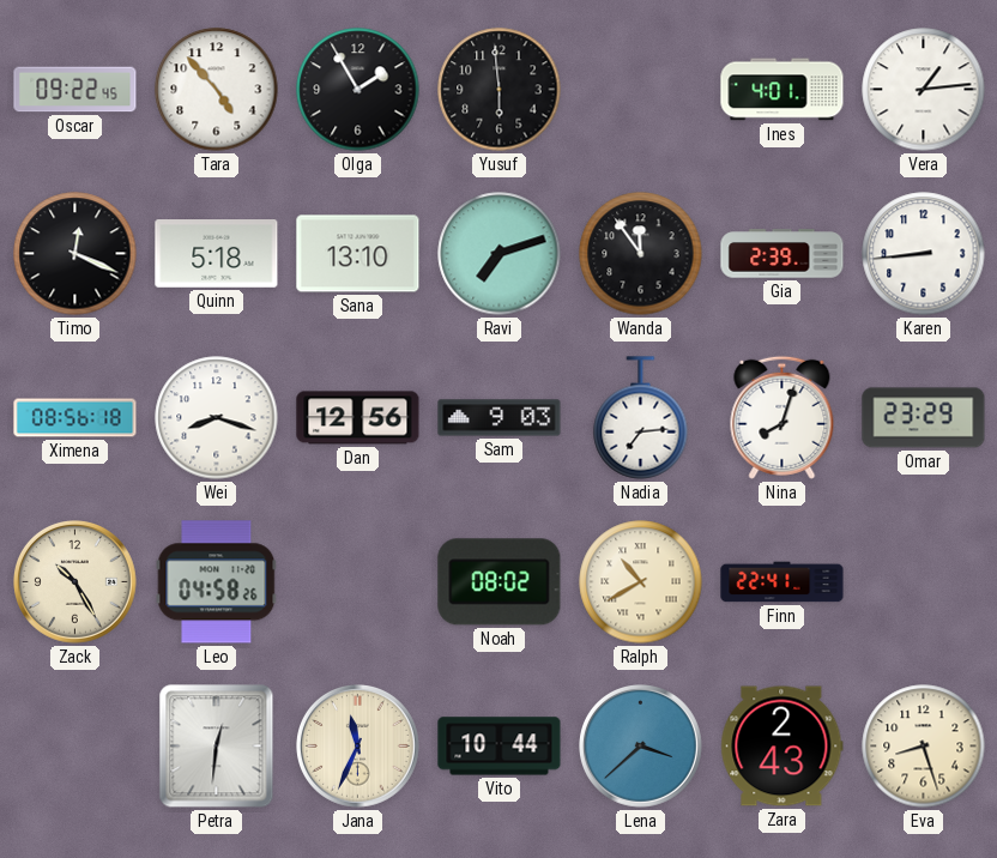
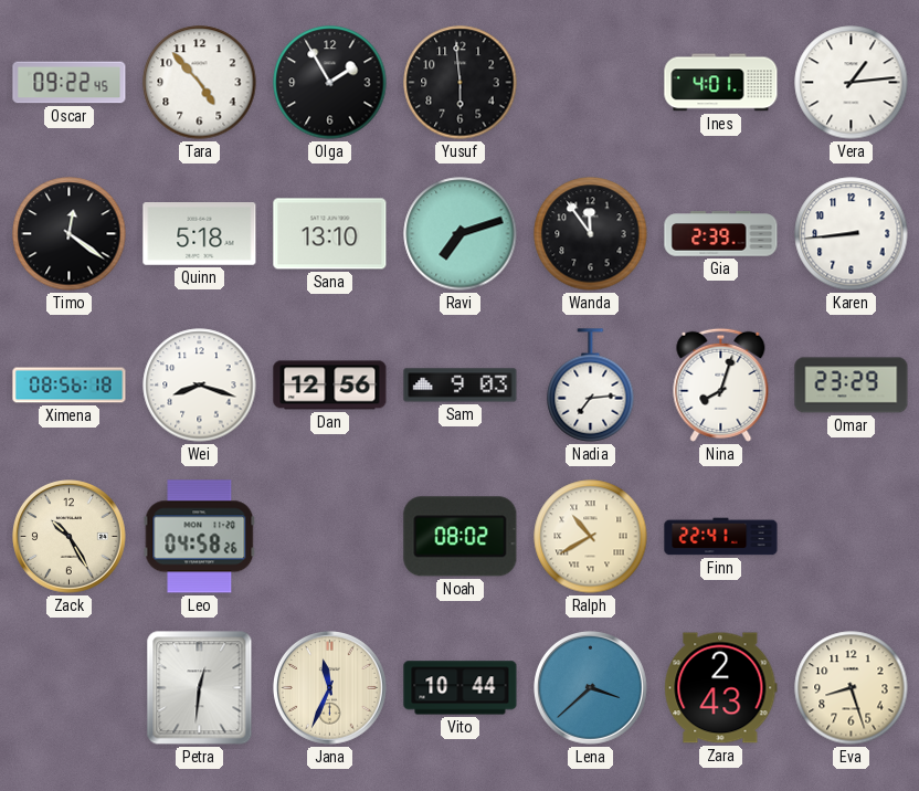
Timo: 12:19 -> 12:21 (70, 234)
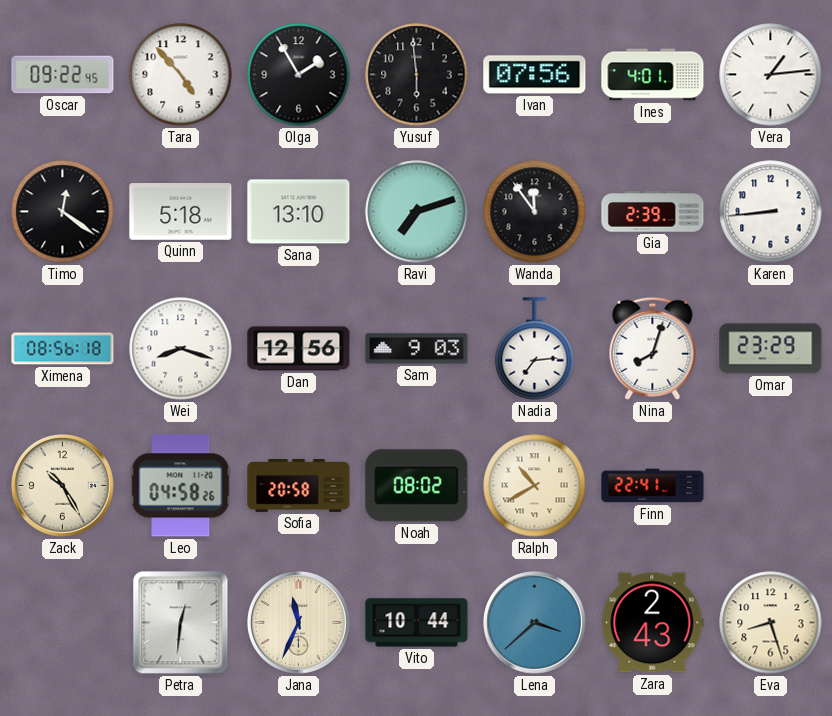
Ivan: none -> 07:56 (535, 75)
Sofia: none -> 20:58 (299, 486)
